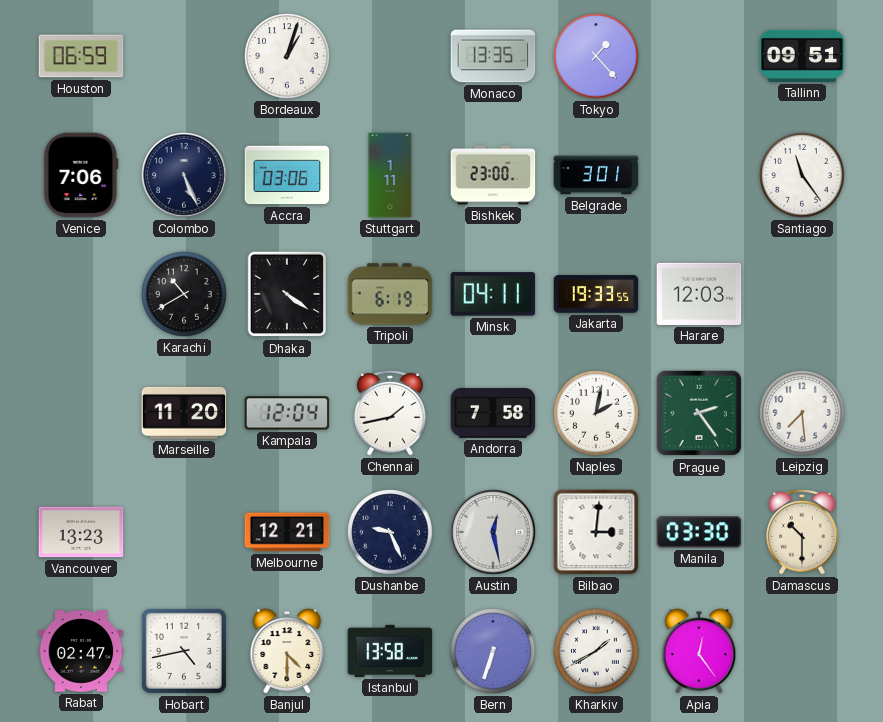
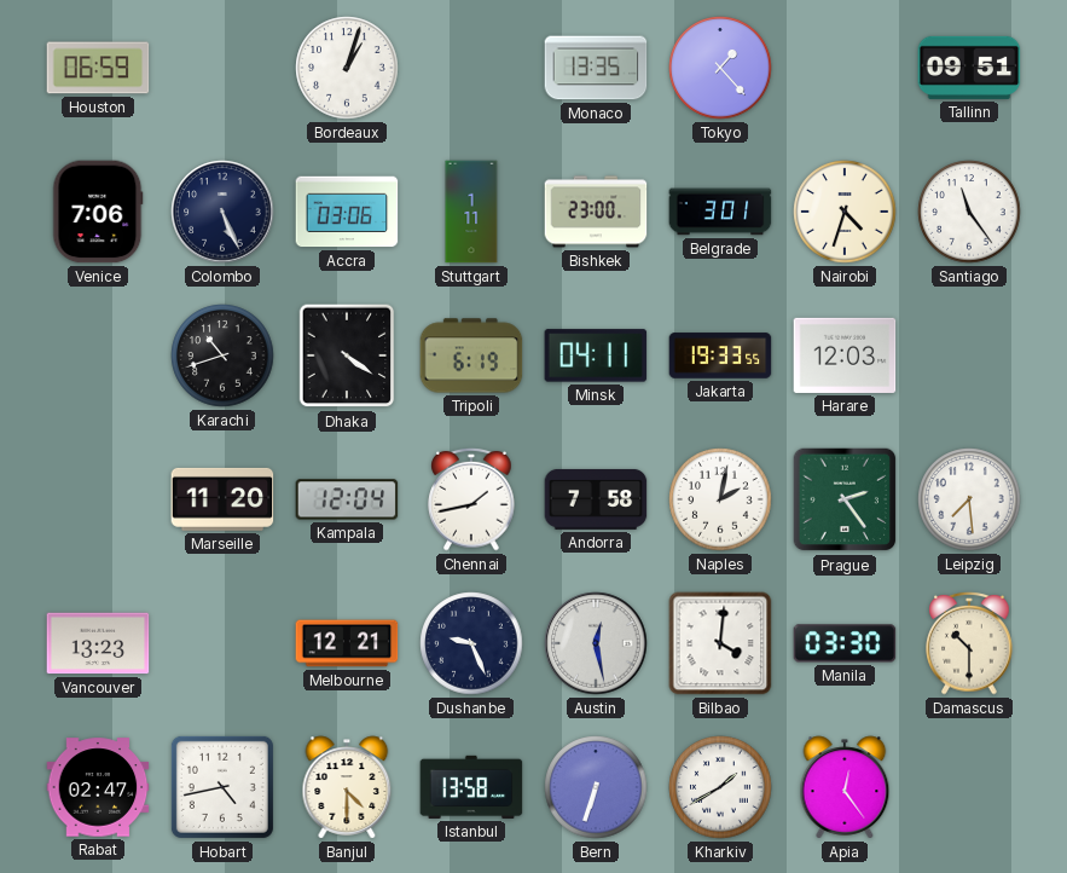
Nairobi: none -> 4:33 (845, 212)
Karachi: 10:40 -> 10:42 (222, 355)
Bilbao: 3:01 -> 4:01 (720, 643)
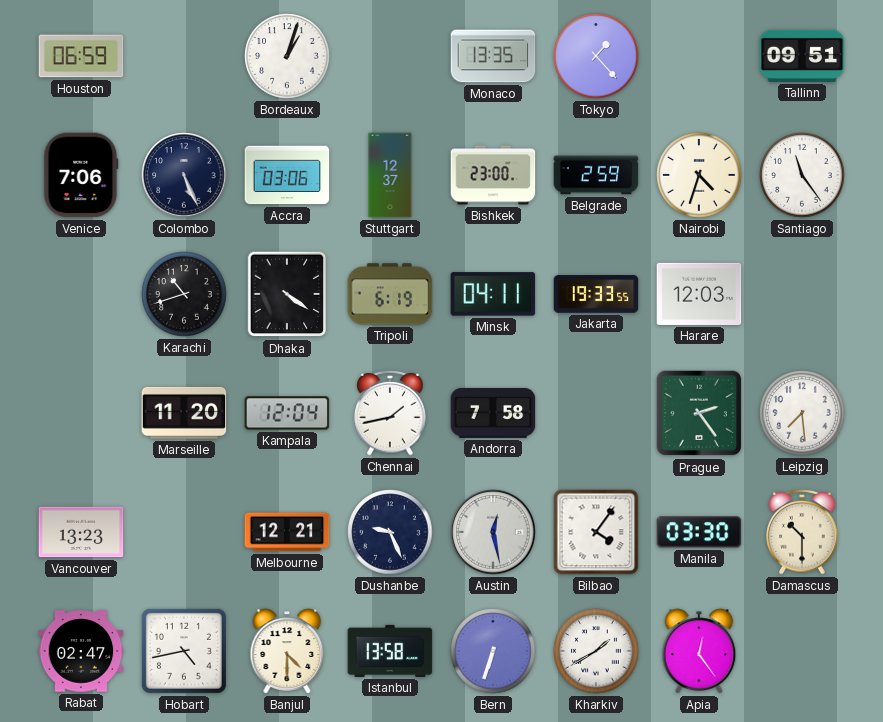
Stuttgart: 1:11 -> 12:37 (390, 175)
Belgrade: 3:01 -> 2:59 (596, 175)
Naples: 2:02 -> none (720, 499)
Bilbao: 4:01 -> 4:06 (596, 532)
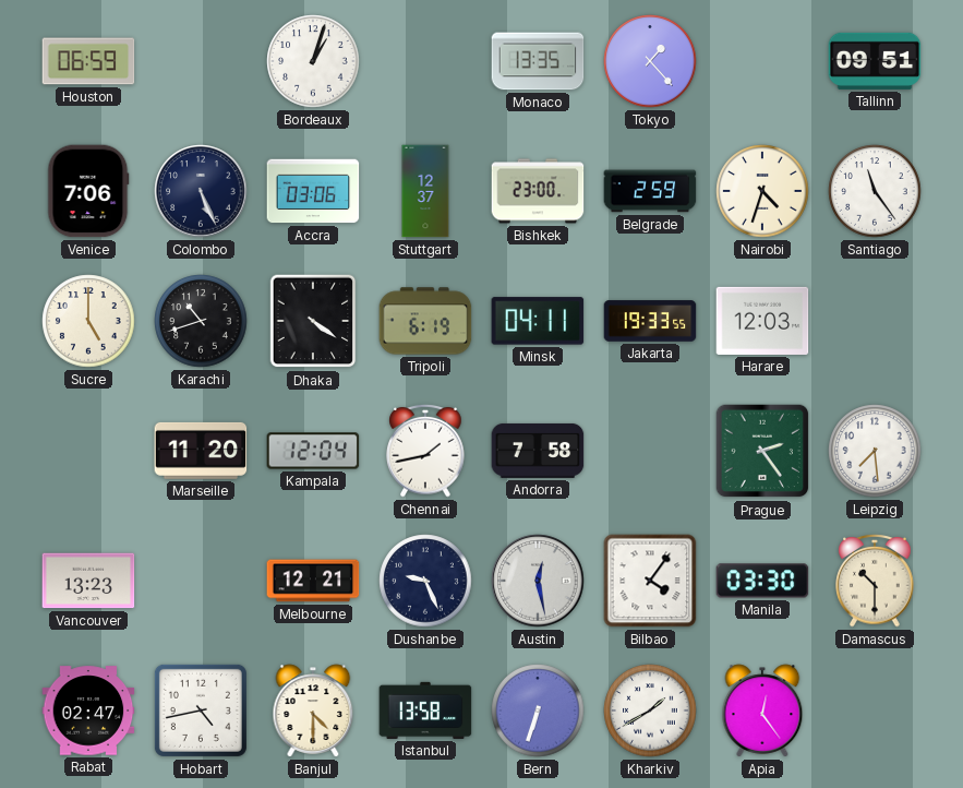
Sucre: none -> 5:00 (88, 321)
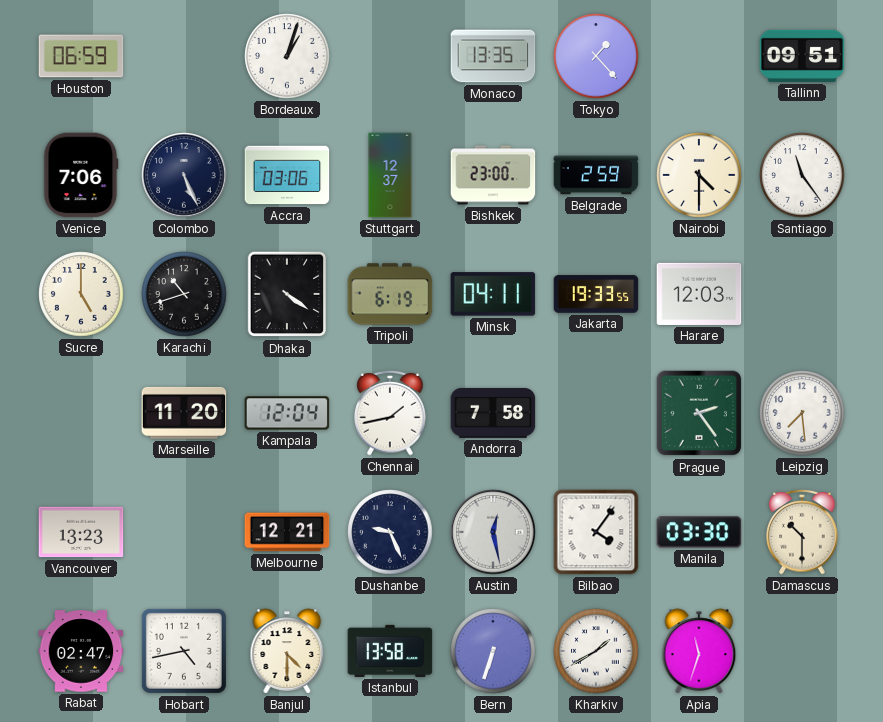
Nairobi: 4:33 -> 4:30 (699, 175)
Apia: 12:24 -> 11:33 (699, 651)
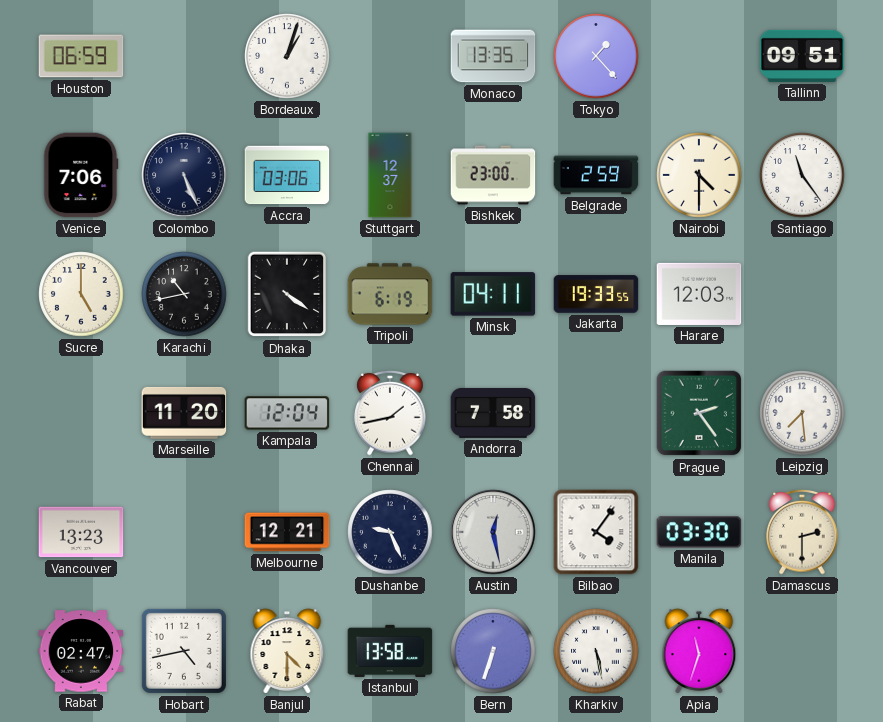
Karachi: 10:42 -> 10:43 (184, 294)
Damascus: 10:30 -> 2:30 (802, 532)
Kharkiv: 1:40 -> 5:28 (596, 651)
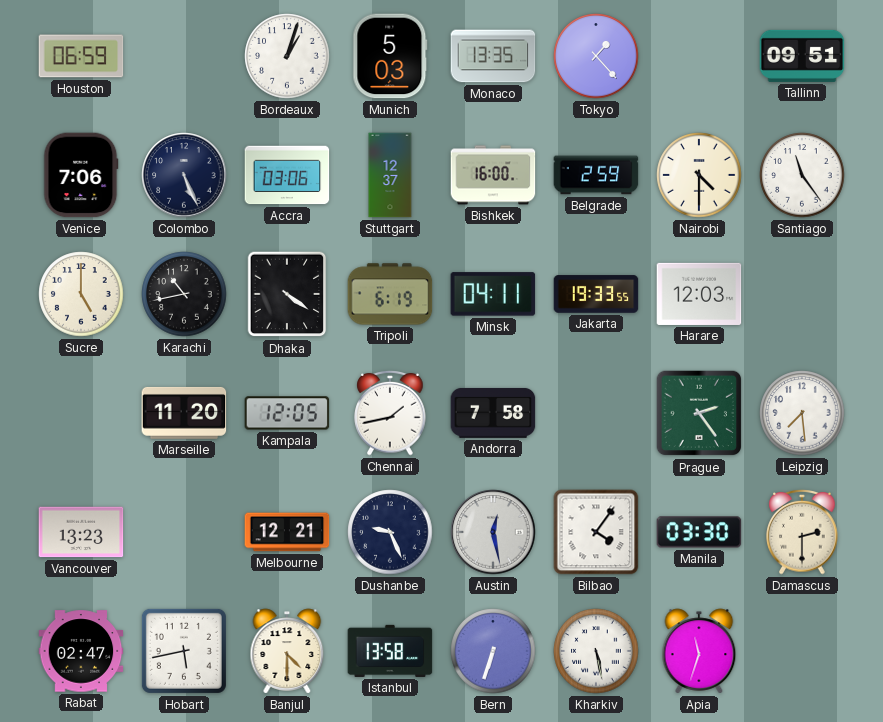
Munich: none -> 5:03 (390, 56)
Bishkek: 23:00 -> 16:00 (493, 175)
Kampala: 12:04 -> 12:05 (287, 413)
Hobart: 4:43 -> 5:43 (184, 651)
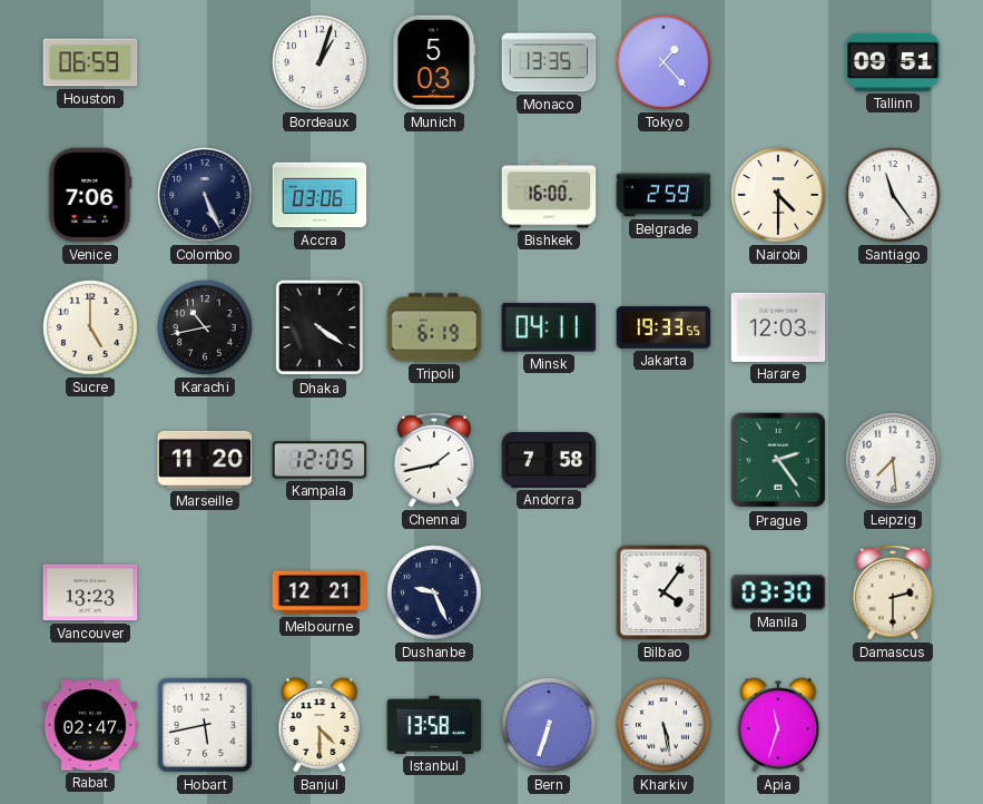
Stuttgart: 12:37 -> none (390, 175)
Austin: 12:28 -> none (493, 532)
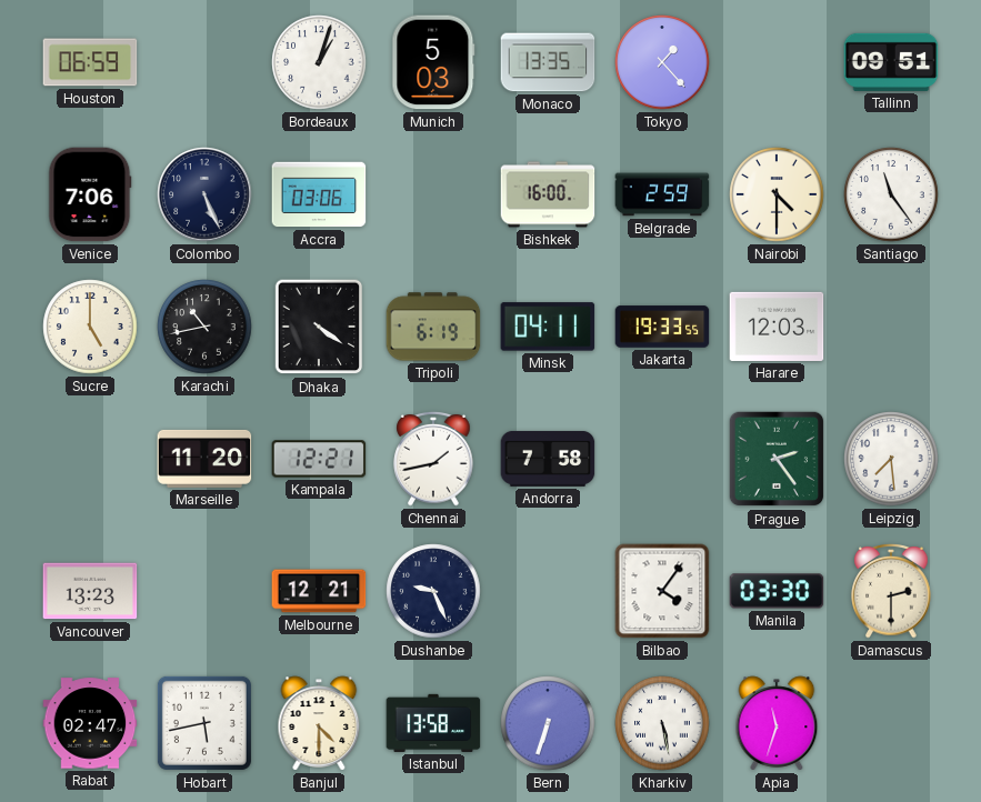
Kampala: 12:05 -> 12:21 (319, 459)
